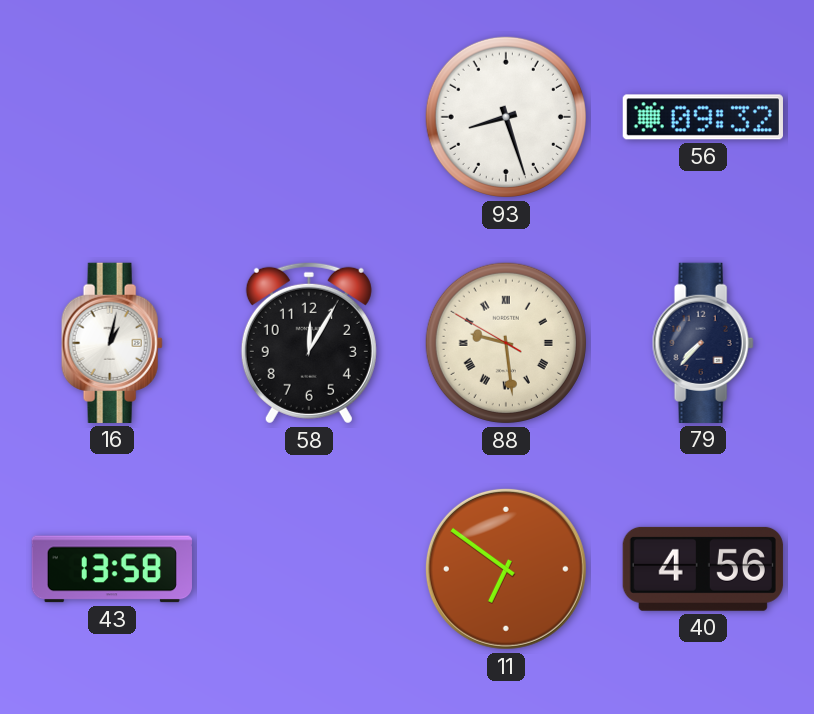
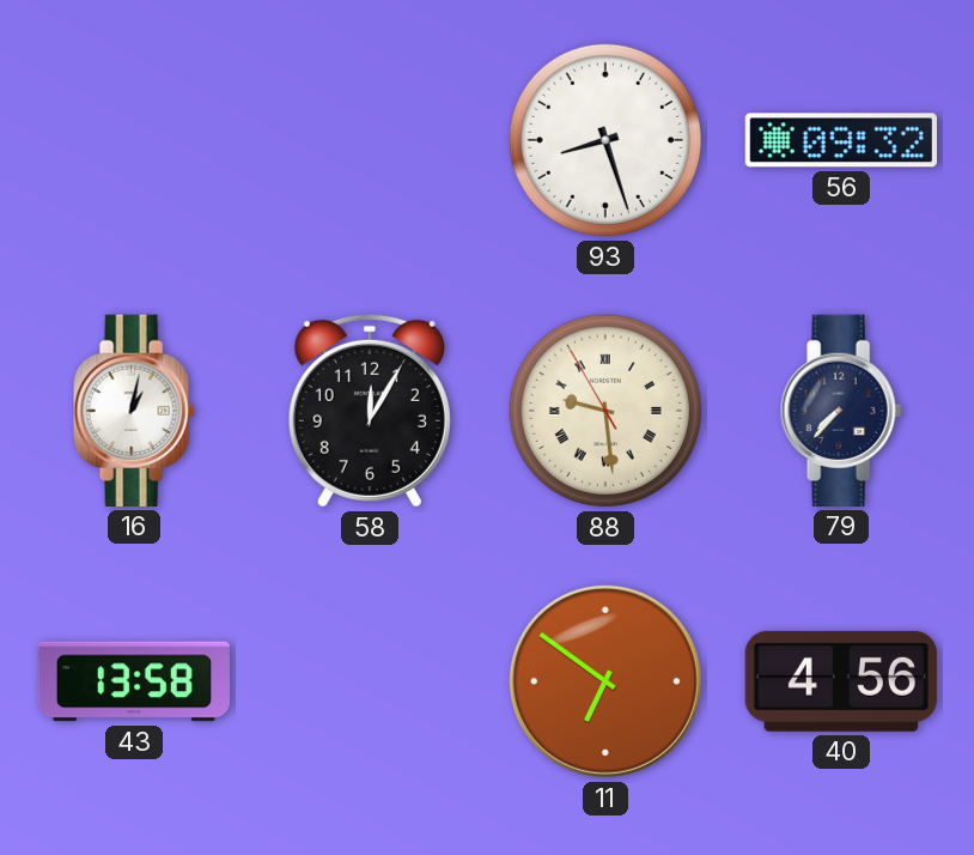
88: 9:28:50 -> 9:28:55 (605, 411)
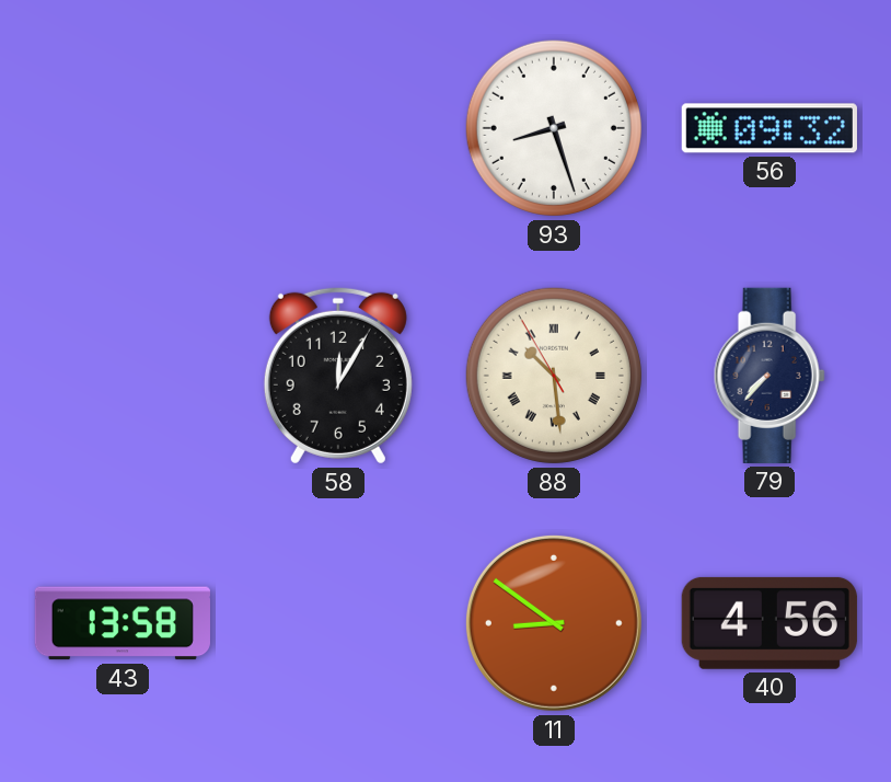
16: 1:02 -> none (134, 411)
88: 9:28 -> 10:28 (554, 376)
11: 6:51 -> 8:51 (554, 623)
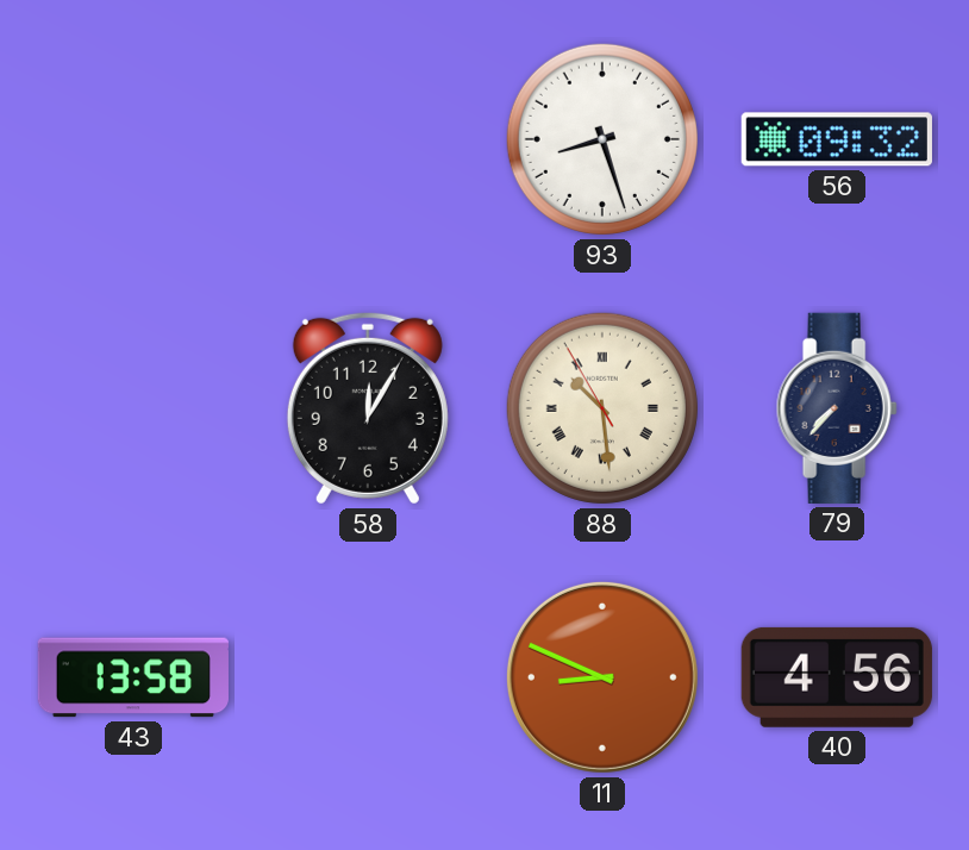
11: 8:51 -> 8:49 (602, 677)
